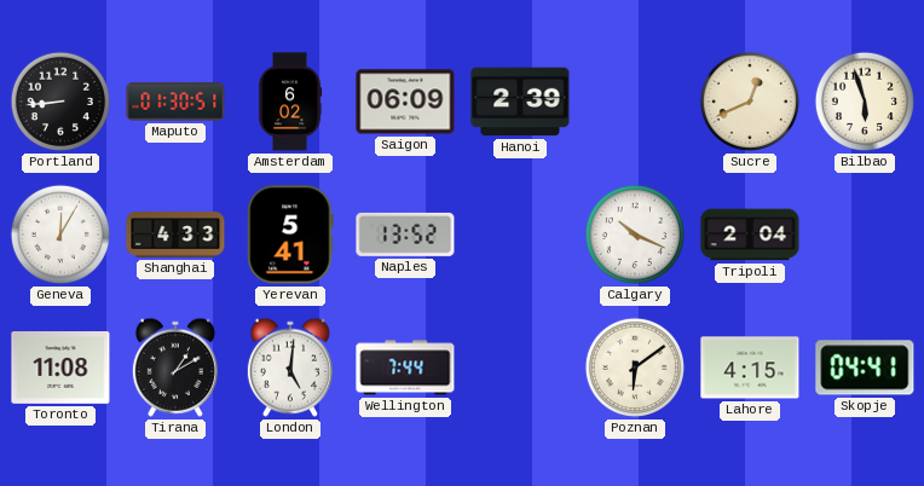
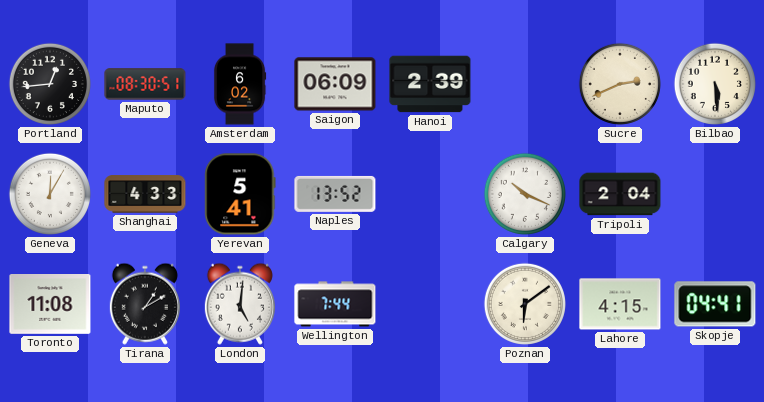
Portland: 8:44 -> 12:44 (50, 84)
Maputo: 01:30 -> 08:30 (145, 84)
Sucre: 12:41 -> 2:41 (620, 84)
Bilbao: 5:57 -> 5:29 (715, 84)
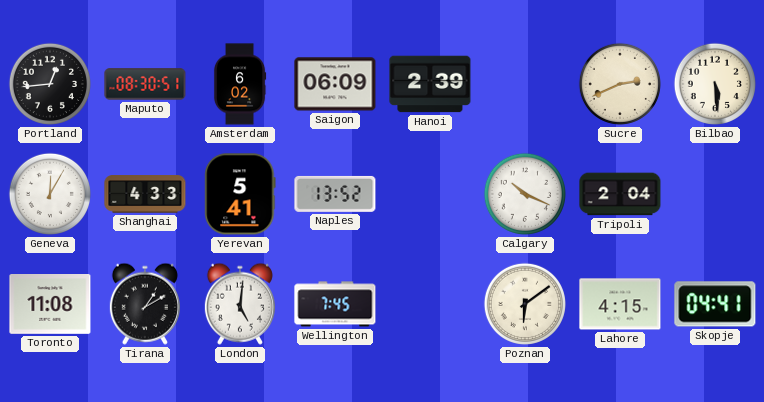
Wellington: 7:44 -> 7:45 (335, 304)
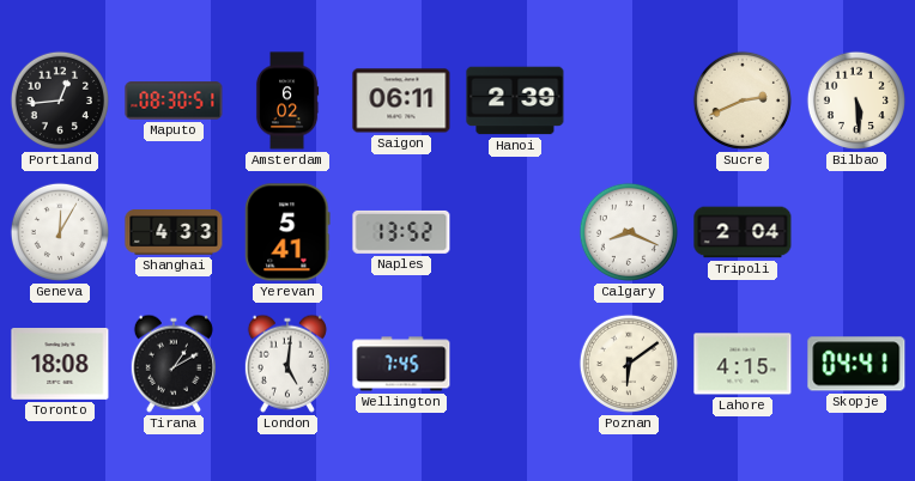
Saigon: 06:09 -> 06:11 (401, 101)
Calgary: 10:19 -> 8:19 (629, 232)
Toronto: 11:08 -> 18:08 (60, 365)
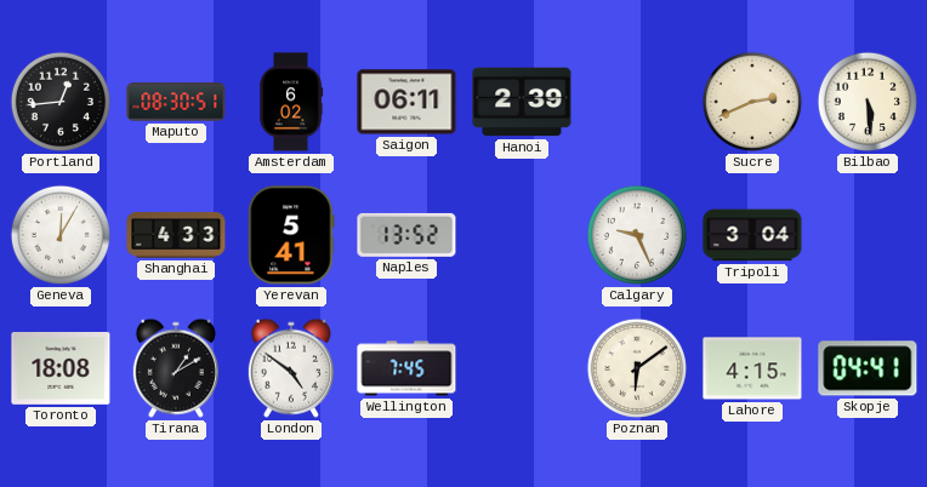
Calgary: 8:19 -> 9:26 (637, 235)
Tripoli: 2:04 -> 3:04 (752, 235)
London: 5:01 -> 4:51 (291, 368)
